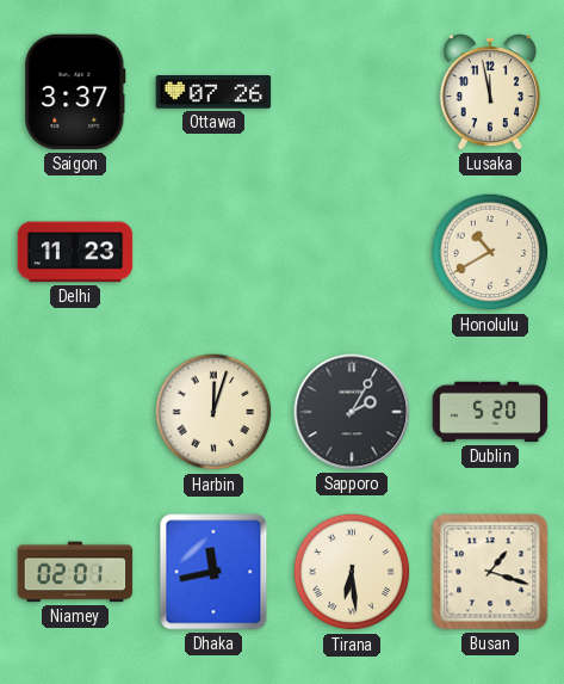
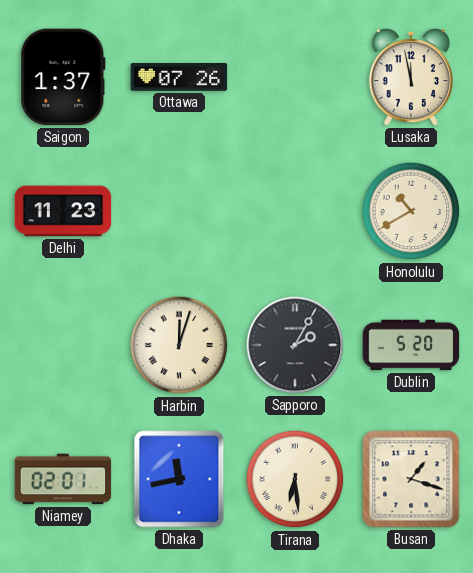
Saigon: 3:37 -> 1:37 (63, 77)
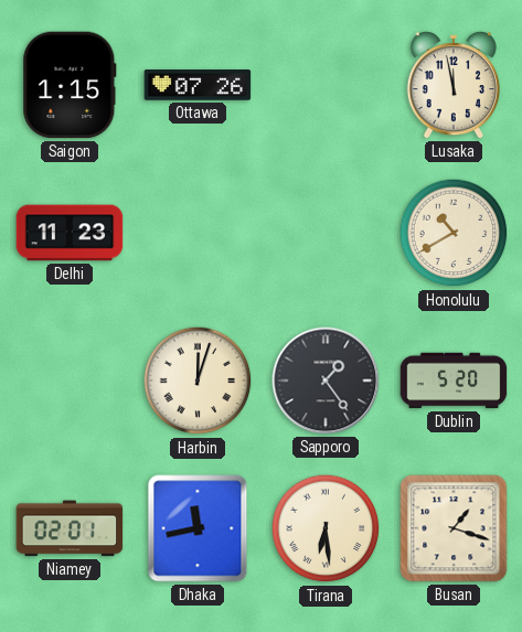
Saigon: 1:37 -> 1:15 (70, 85)
Sapporo: 2:05 -> 1:24 (326, 381)
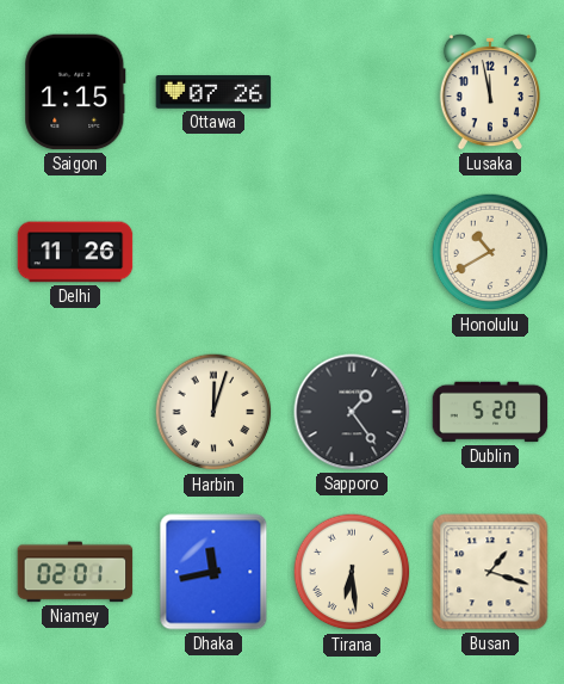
Delhi: 11:23 -> 11:26 (75, 252)
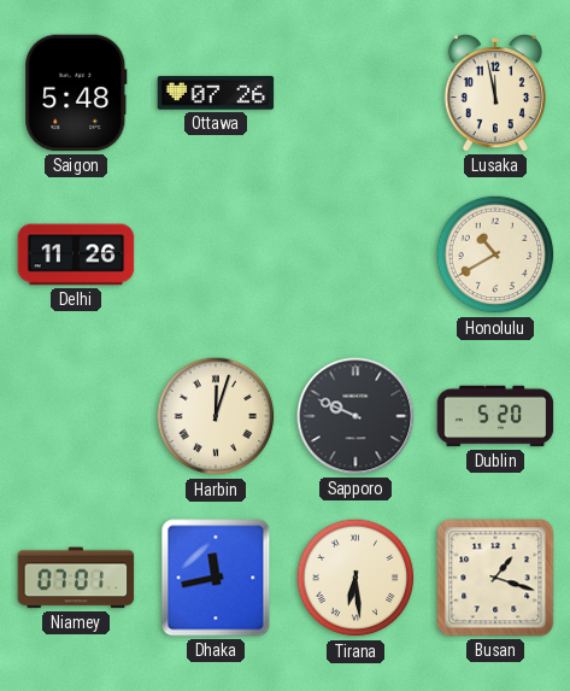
Saigon: 1:15 -> 5:48 (76, 93)
Sapporo: 1:24 -> 9:49 (355, 416)
Niamey: 02:01 -> 07:01 (76, 578)
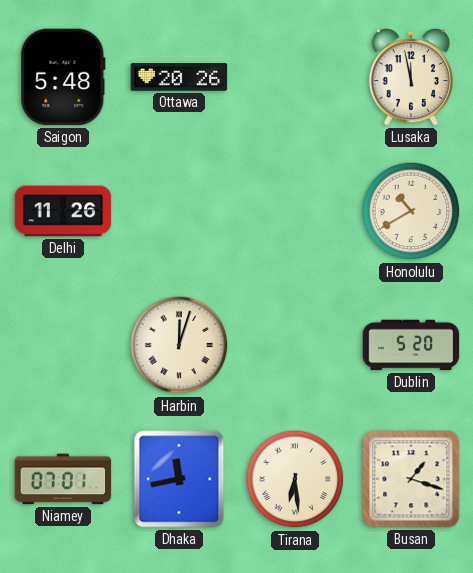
Ottawa: 07:26 -> 20:26 (179, 77)
Sapporo: 9:49 -> none (355, 416)
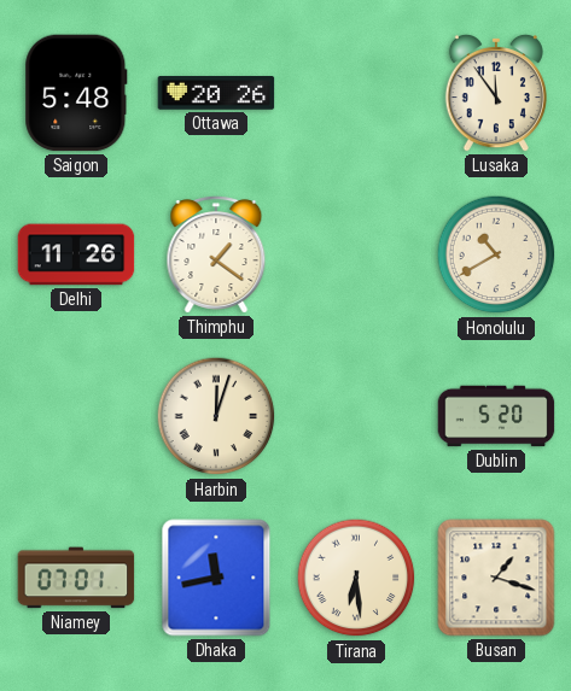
Lusaka: 11:58 -> 11:54 (496, 93)
Thimphu: none -> 1:21 (216, 254)
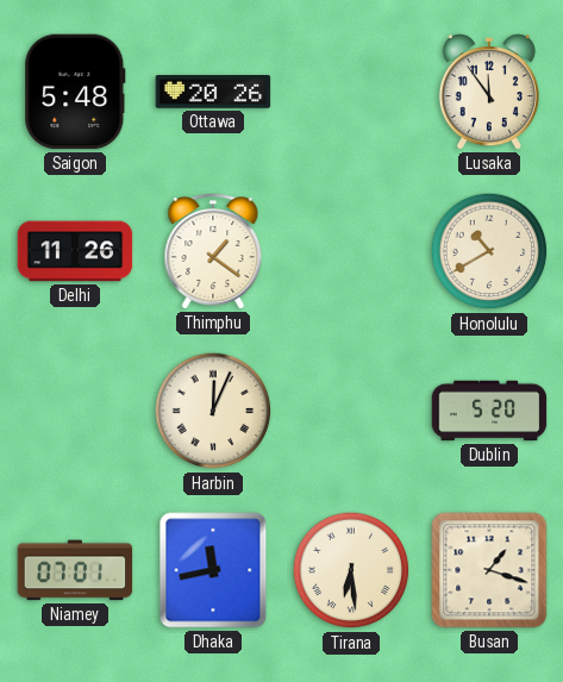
Harbin: 12:03 -> 12:04 (213, 411)
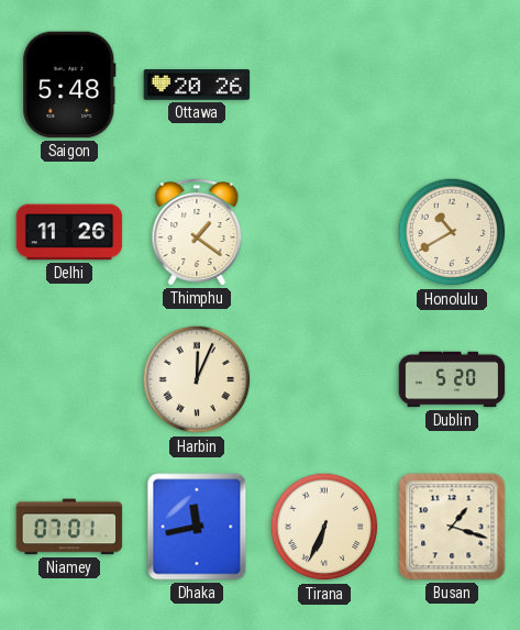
Lusaka: 11:54 -> none (489, 92)
Tirana: 6:29 -> 6:34 (324, 527)
